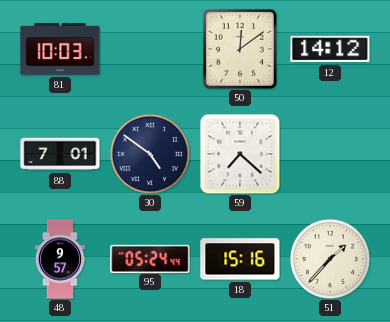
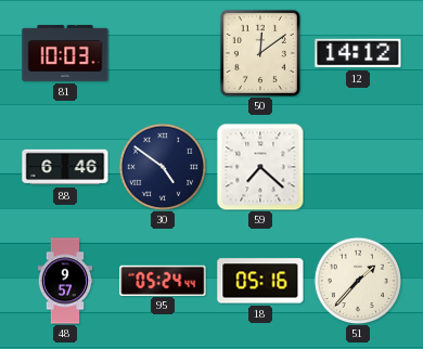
88: 7:01 -> 6:46 (65, 167)
18: 15:16 -> 05:16 (260, 281)
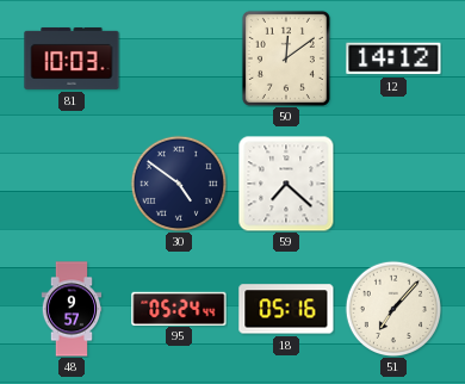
88: 6:46 -> none (65, 167)
51: 1:37 -> 7:07 (392, 308)
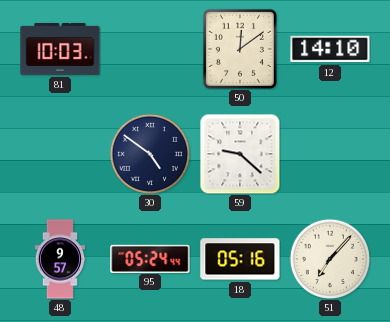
12: 14:12 -> 14:10 (330, 49)
59: 7:22 -> 9:22 (240, 154)
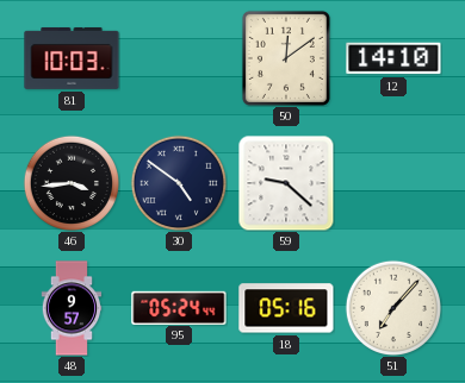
46: none -> 3:44 (70, 182)
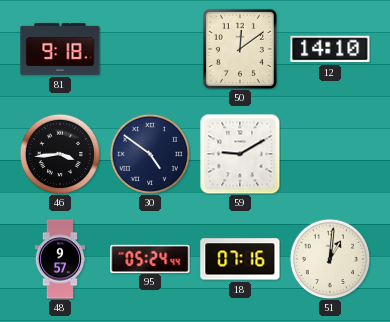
81: 10:03 -> 9:18 (60, 49)
59: 9:22 -> 9:10 (240, 154)
18: 05:16 -> 07:16 (240, 259)
51: 7:07 -> 1:01 (329, 258)
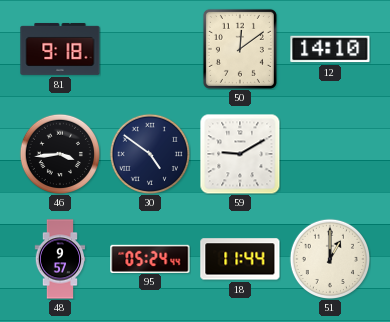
18: 07:16 -> 11:44 (240, 259)
51: 1:01 -> 1:00 (329, 258)
